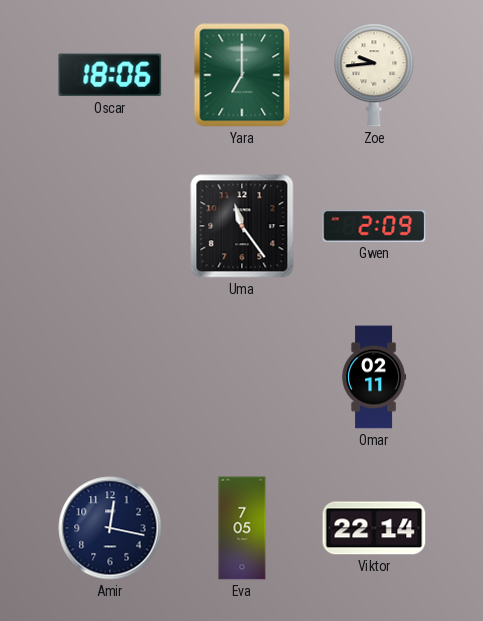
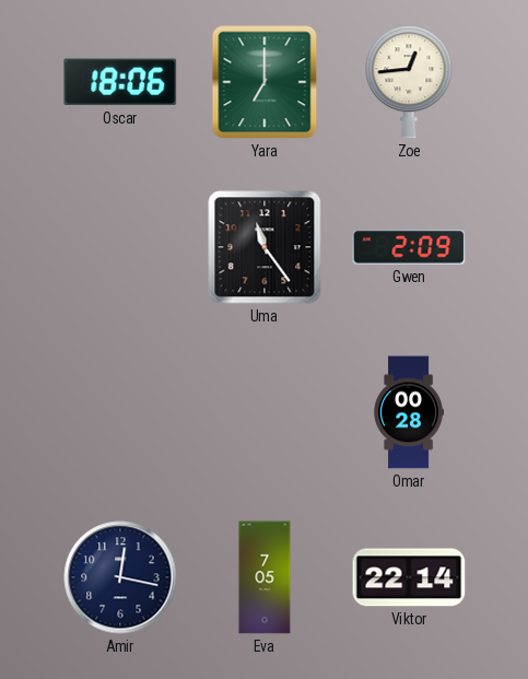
Zoe: 9:44 -> 12:44 (409, 82)
Omar: 02:11 -> 00:28 (409, 412)
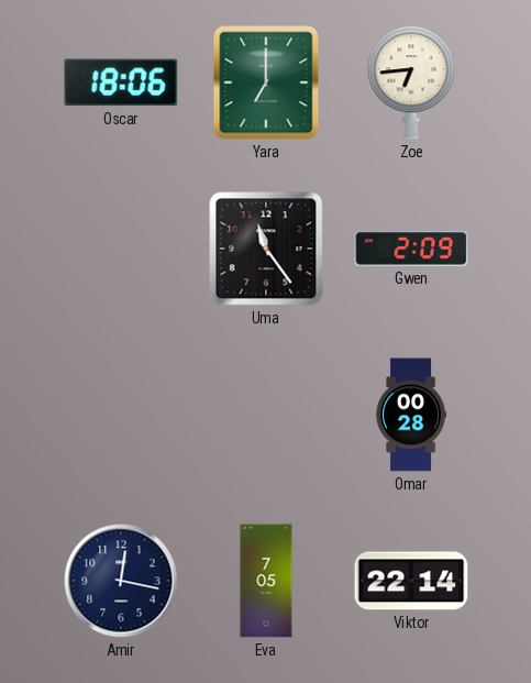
Zoe: 12:44 -> 6:44 (411, 82)
